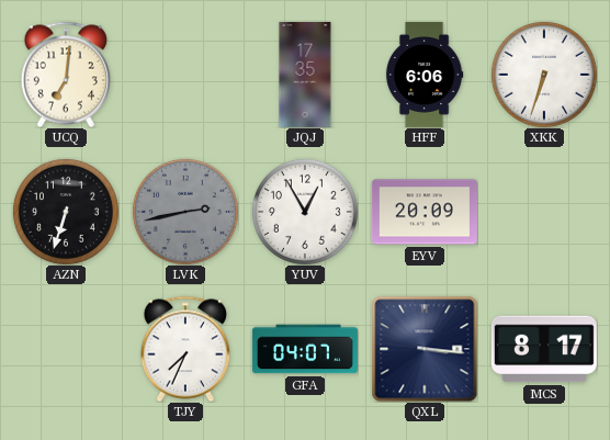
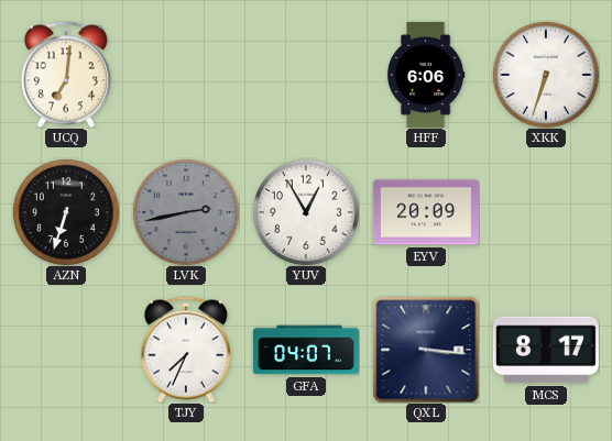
JQJ: 17:35 -> none (305, 75)
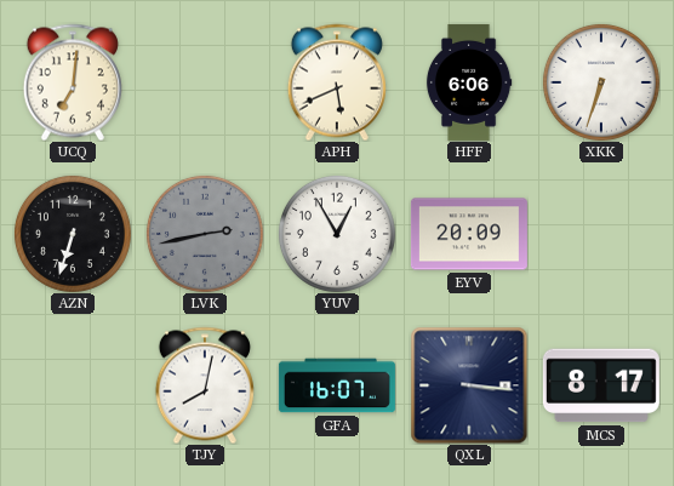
APH: none -> 5:41 (337, 82)
TJY: 7:34 -> 8:02 (205, 385)
GFA: 04:07 -> 16:07 (337, 385)
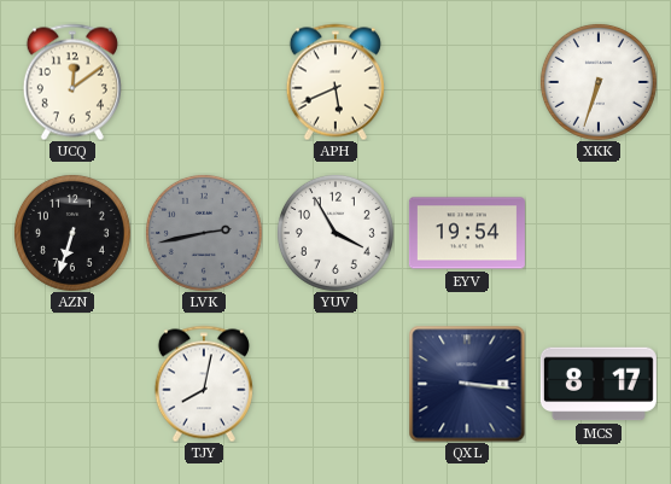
UCQ: 7:01 -> 12:09 (72, 82)
HFF: 6:06 -> none (469, 82)
YUV: 12:55 -> 3:55 (335, 233)
EYV: 20:09 -> 19:54 (467, 233)
GFA: 16:07 -> none (337, 385)
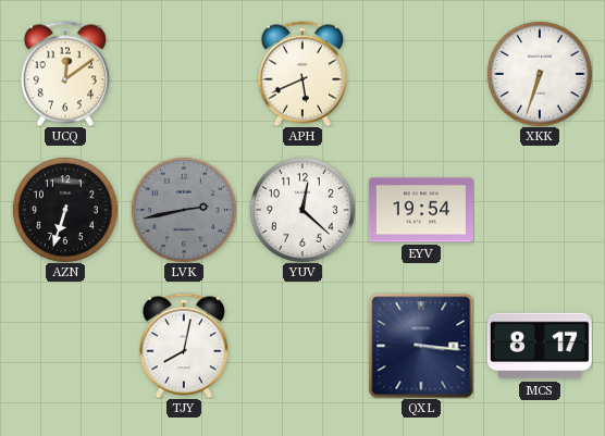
YUV: 3:55 -> 12:22 (302, 210)
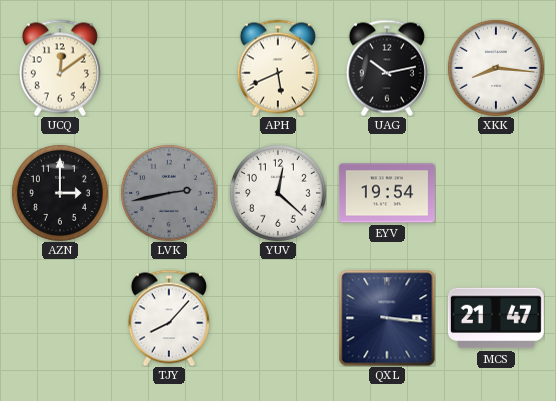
UAG: none -> 10:13 (387, 68)
XKK: 6:33 -> 8:16 (496, 68)
AZN: 6:33 -> 3:00 (60, 193)
TJY: 8:02 -> 8:07 (169, 318)
MCS: 8:17 -> 21:47 (496, 318)
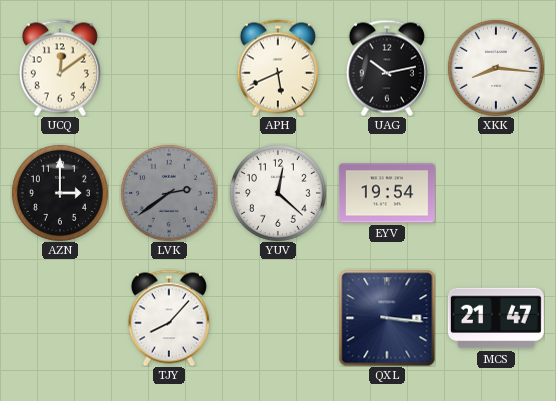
LVK: 2:43 -> 2:39 (169, 193)
